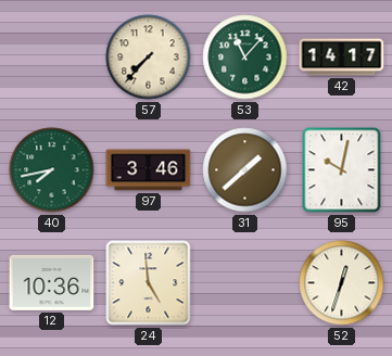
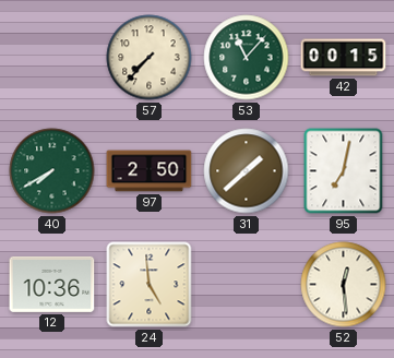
42: 14:17 -> 00:15 (344, 58)
40: 7:43 -> 7:40 (52, 171)
97: 3:46 -> 2:50 (150, 171)
95: 10:02 -> 7:02 (344, 171)
52: 12:33 -> 12:29 (344, 285)
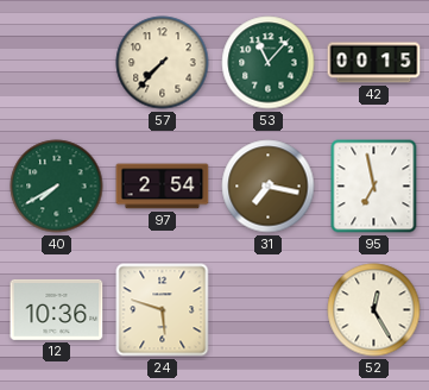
97: 2:50 -> 2:54 (163, 187)
31: 1:38 -> 7:17 (269, 187)
95: 7:02 -> 6:58 (374, 187)
24: 4:59 -> 5:48 (163, 310)
52: 12:29 -> 12:25 (374, 310)
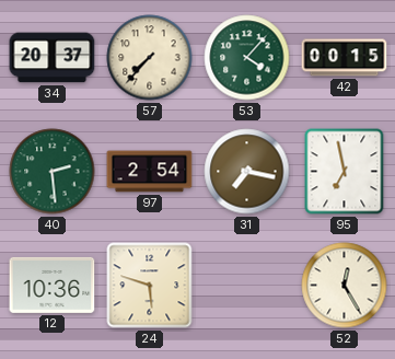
34: none -> 20:37 (53, 58)
53: 11:07 -> 4:07 (247, 58)
40: 7:40 -> 2:29 (53, 172)
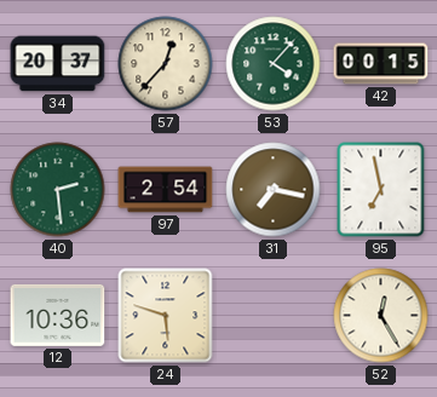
57: 7:37 -> 12:37 (166, 64)
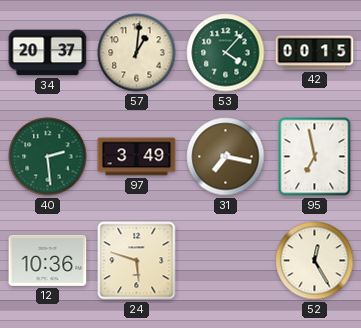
57: 12:37 -> 1:01 (137, 53)
97: 2:54 -> 3:49 (137, 157)
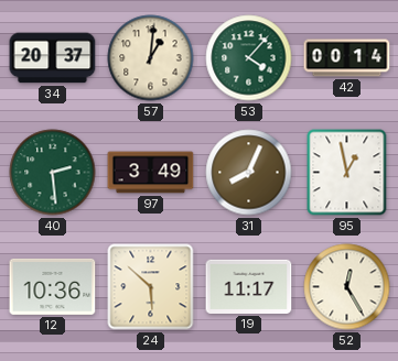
42: 00:15 -> 00:14 (347, 58)
31: 7:17 -> 8:04 (249, 173)
95: 6:58 -> 12:58 (347, 173)
24: 5:48 -> 5:52 (151, 287)
19: none -> 11:17 (249, 286)
